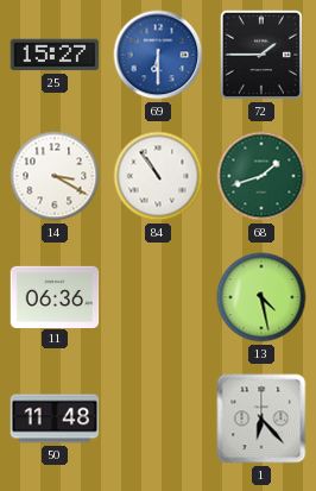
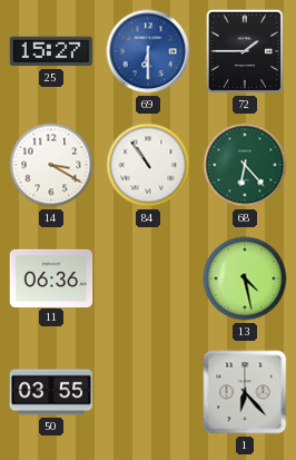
68: 1:42 -> 6:23 (245, 165)
50: 11:48 -> 03:55 (51, 392)
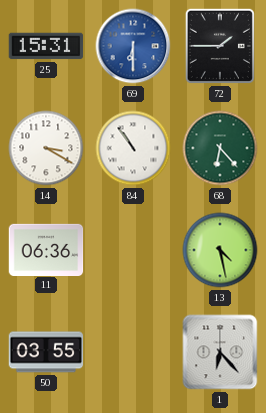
25: 15:27 -> 15:31 (46, 46)
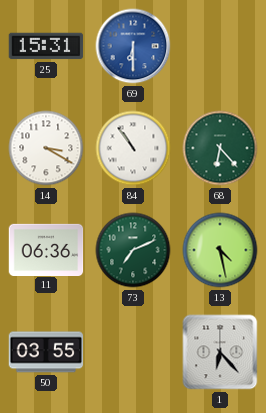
72: 1:45 -> none (220, 46)
73: none -> 7:11 (133, 250)
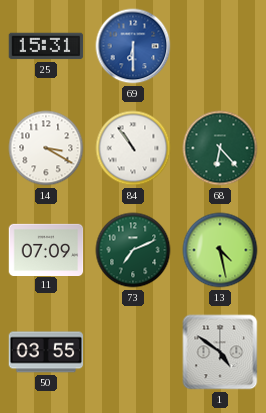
11: 06:36 -> 07:09 (46, 249)
1: 6:23 -> 4:51 (220, 352)
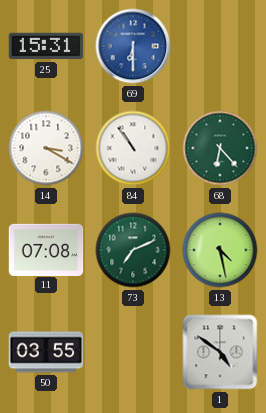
11: 07:09 -> 07:08 (46, 249)
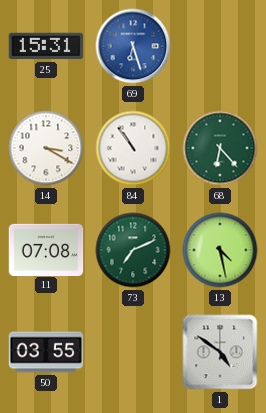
69: 6:30 -> 6:27 (133, 46)
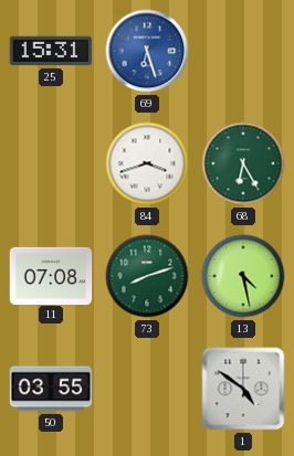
14: 3:20 -> none (46, 148)
84: 10:54 -> 3:42 (147, 163)
68: 6:23 -> 6:25 (243, 163)
73: 7:11 -> 8:12 (147, 276)
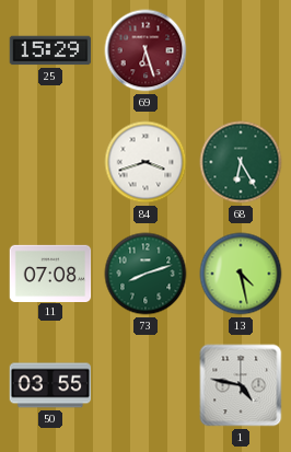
25: 15:31 -> 15:29 (50, 50)
69 dial: blue -> burgundy (145, 50)
1: 4:51 -> 4:47 (241, 385)
